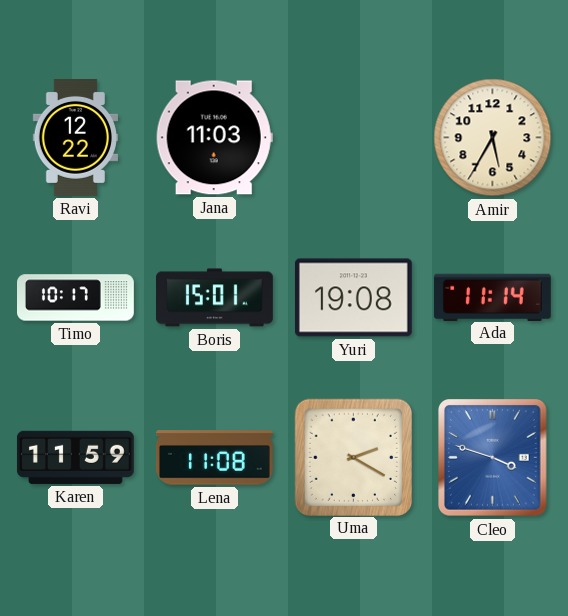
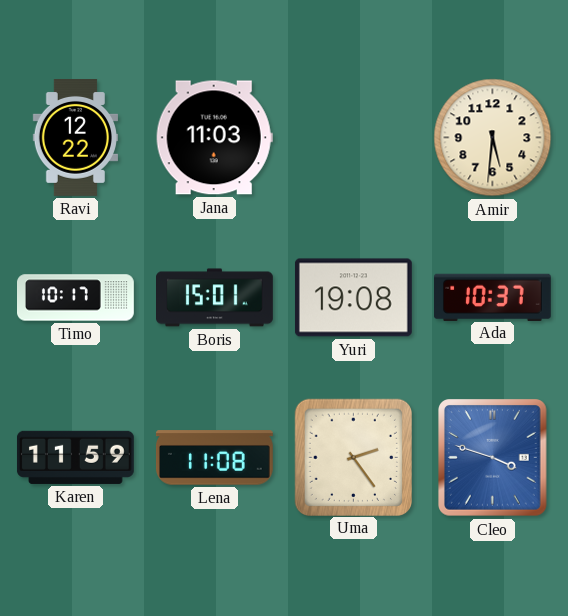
Amir: 5:35 -> 5:31 (493, 138)
Ada: 11:14 -> 10:37 (492, 297)
Uma: 2:20 -> 2:24 (353, 457)
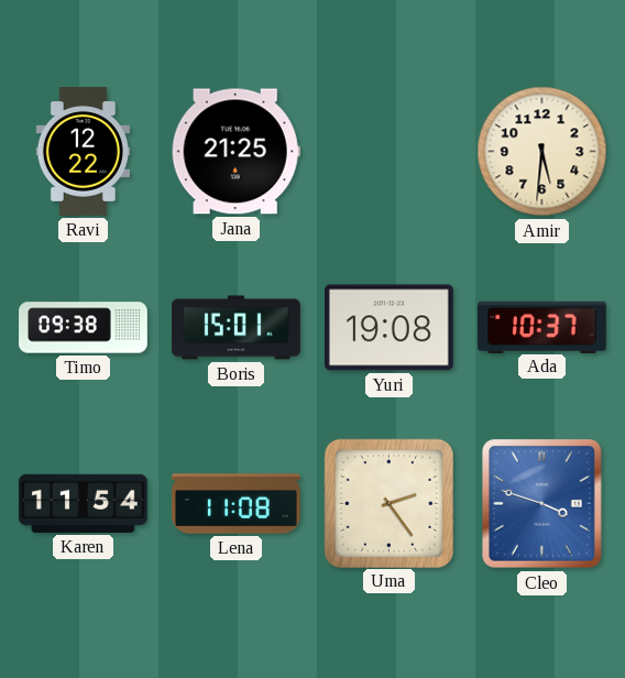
Jana: 11:03 -> 21:25 (235, 152)
Timo: 10:17 -> 09:38 (84, 328)
Karen: 11:59 -> 11:54 (83, 503)
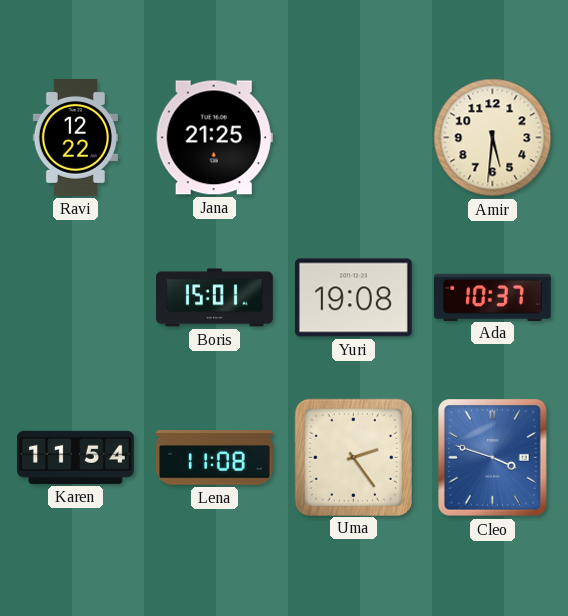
Timo: 09:38 -> none (84, 328)
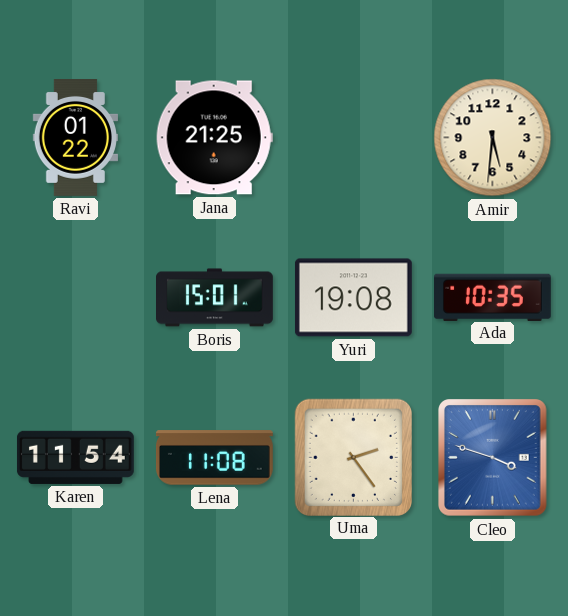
Ravi: 12:22 -> 01:22 (75, 138)
Ada: 10:37 -> 10:35 (492, 297)
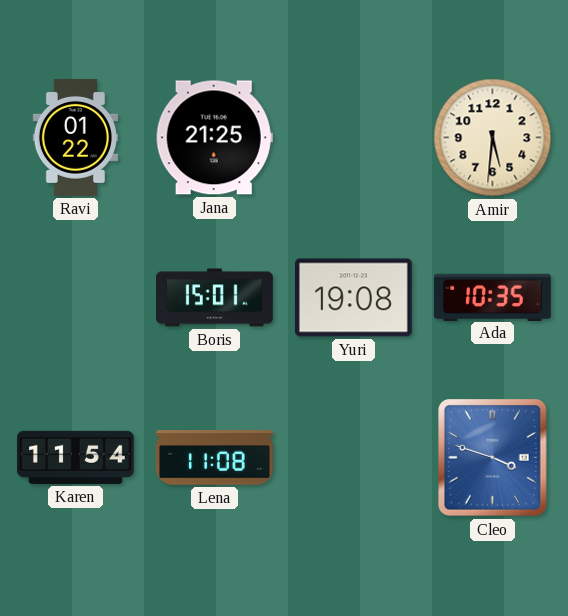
Uma: 2:24 -> none (353, 457)
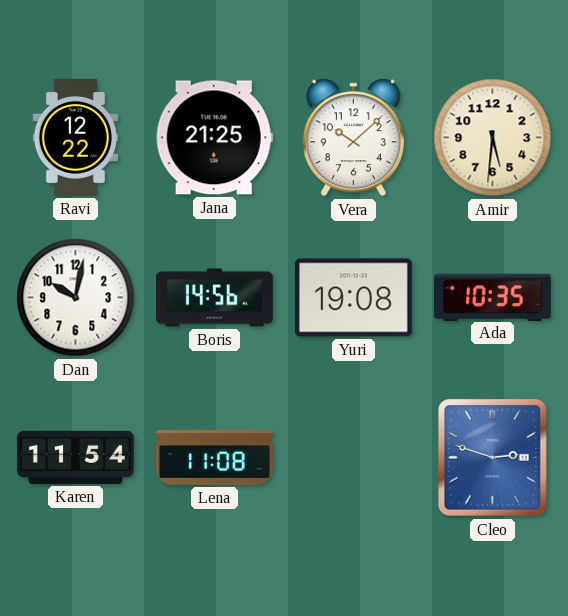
Ravi: 01:22 -> 12:22 (75, 138)
Vera: none -> 10:08 (353, 138)
Dan: none -> 10:02 (76, 298)
Boris: 15:01 -> 14:56 (215, 298)
Cleo: 3:48 -> 2:48 (493, 458)
